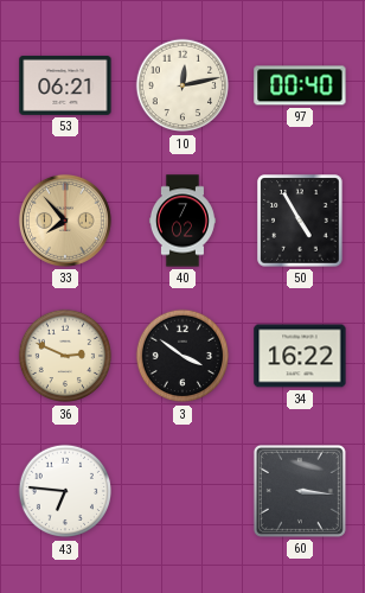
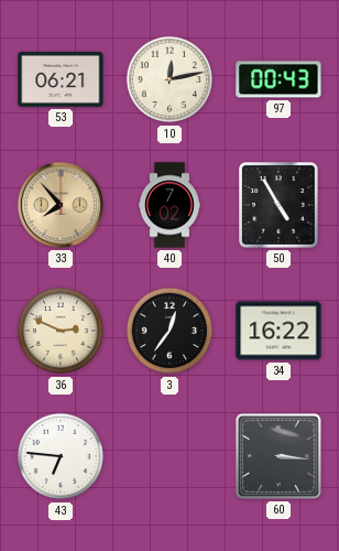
97: 00:40 -> 00:43 (278, 79)
3: 3:51 -> 12:36 (169, 331)
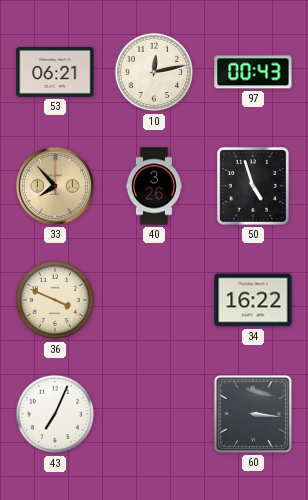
40: 7:02 -> 3:26 (154, 186)
50: 4:55 -> 4:57 (253, 186)
36: 2:49 -> 3:49 (55, 300)
3: 12:36 -> none (169, 331)
43: 6:46 -> 7:04 (55, 414)
